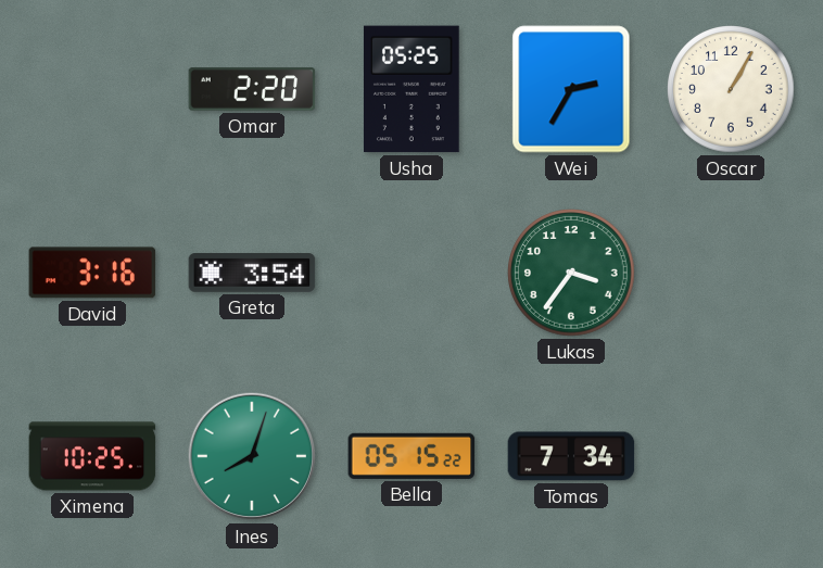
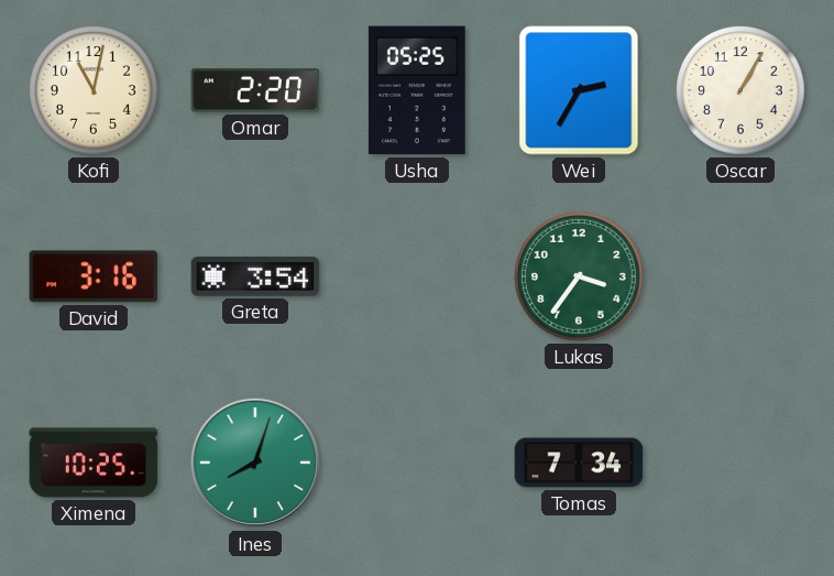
Kofi: none -> 11:02 (94, 90)
Bella: 05:15 -> none (411, 456)
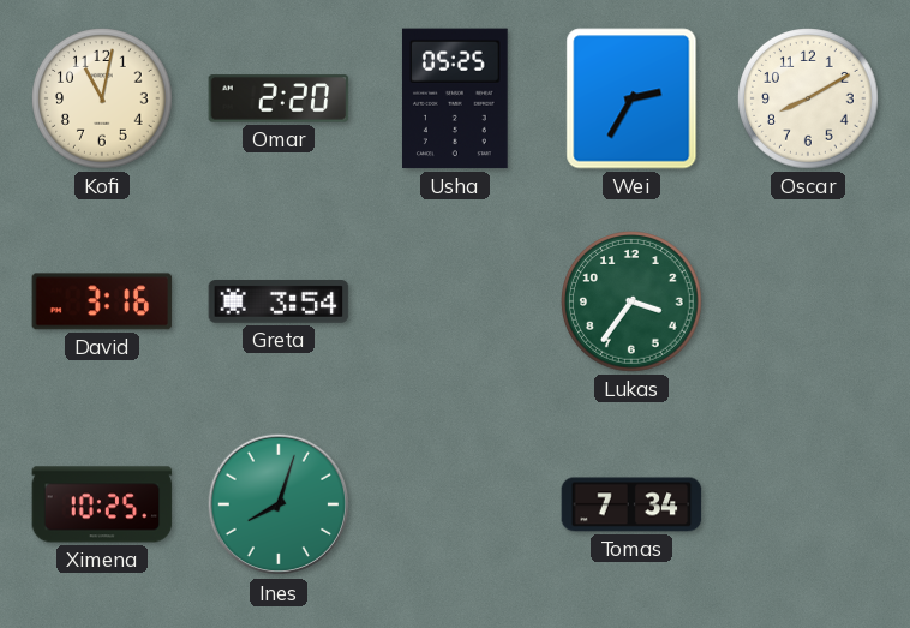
Oscar: 1:05 -> 8:10 (808, 98)
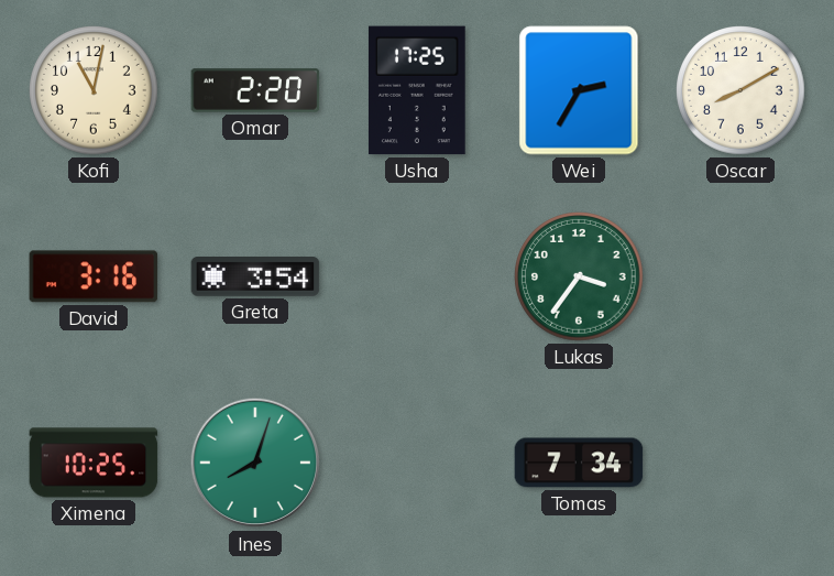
Usha: 05:25 -> 17:25 (417, 90)
